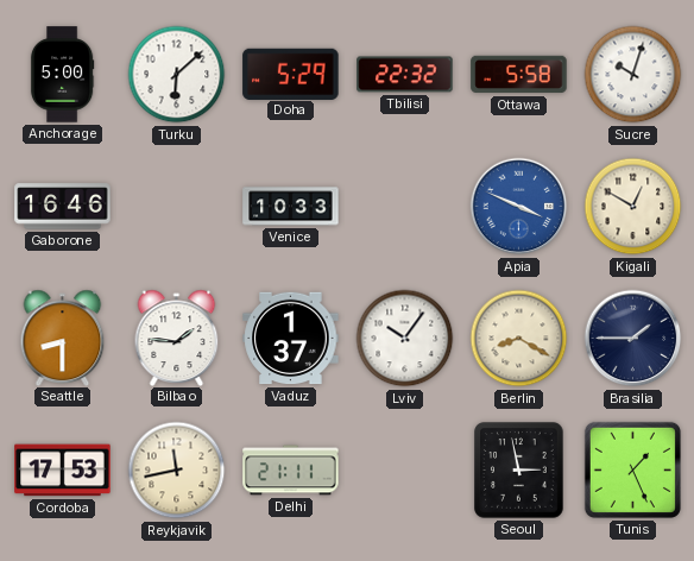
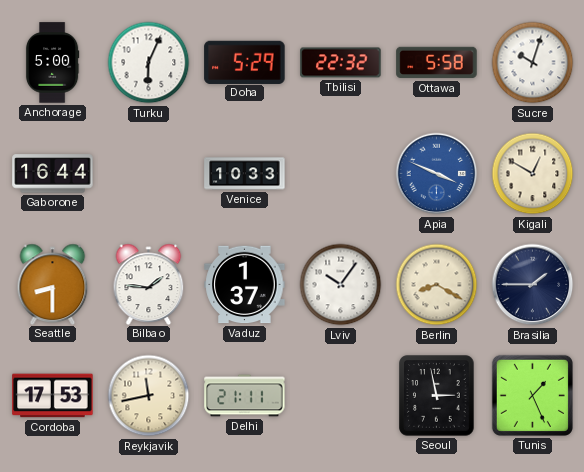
Turku: 6:08 -> 6:04 (149, 63)
Gaborone: 16:46 -> 16:44 (53, 174)
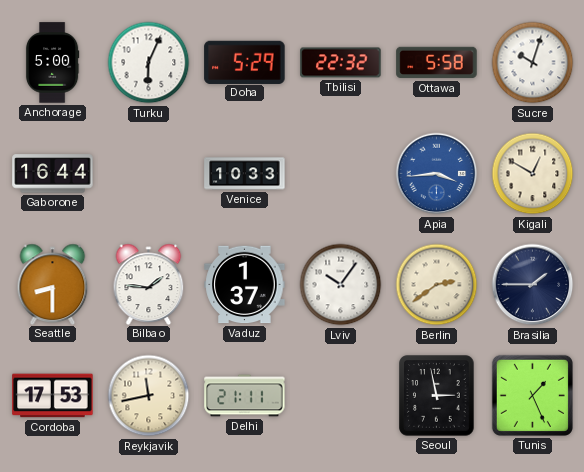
Apia: 3:49 -> 3:44 (437, 174)
Berlin: 8:20 -> 2:39 (437, 285)
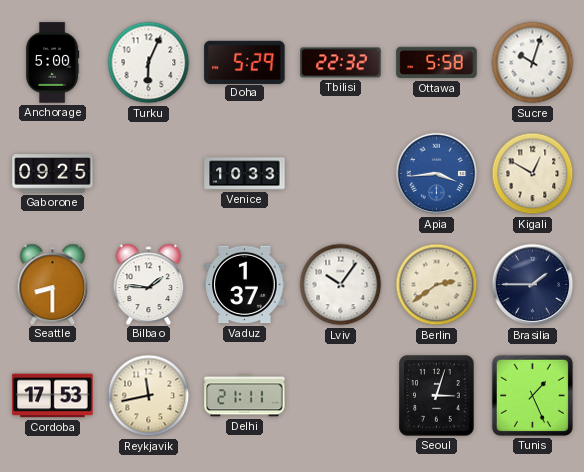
Gaborone: 16:44 -> 09:25 (53, 174)
Seoul: 2:58 -> 3:03 (437, 396)
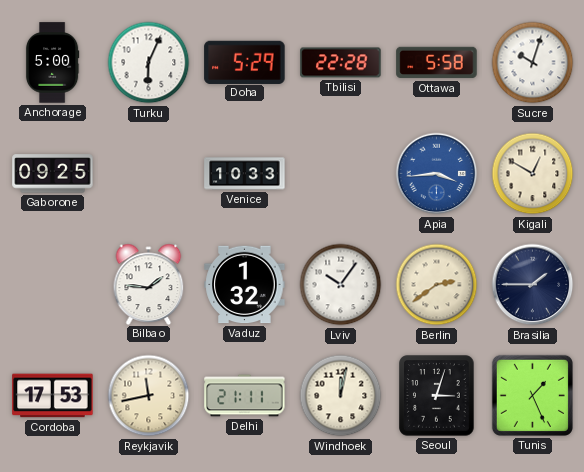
Tbilisi: 22:32 -> 22:28 (341, 63)
Seattle: 8:30 -> none (53, 284)
Vaduz: 1:37 -> 1:32 (245, 285)
Windhoek: none -> 12:02 (341, 396)
